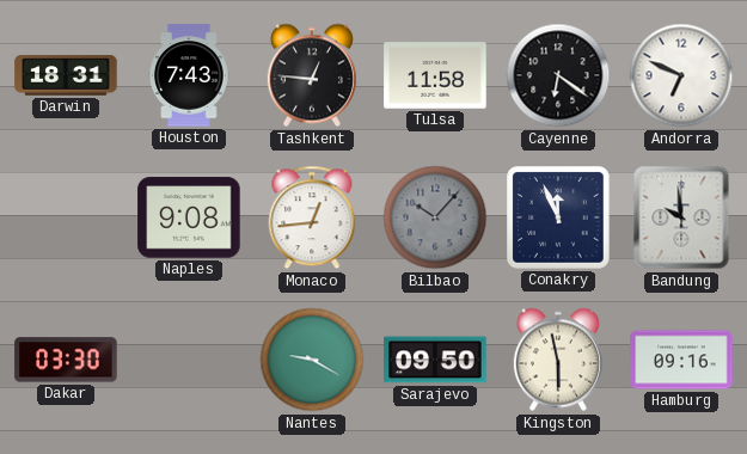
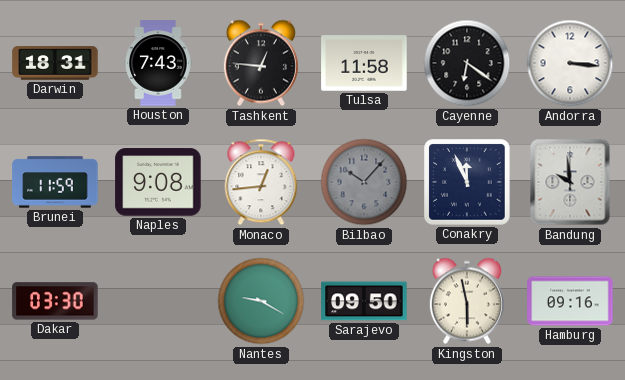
Andorra: 6:49 -> 3:16 (570, 63)
Brunei: none -> 11:59 (55, 182)
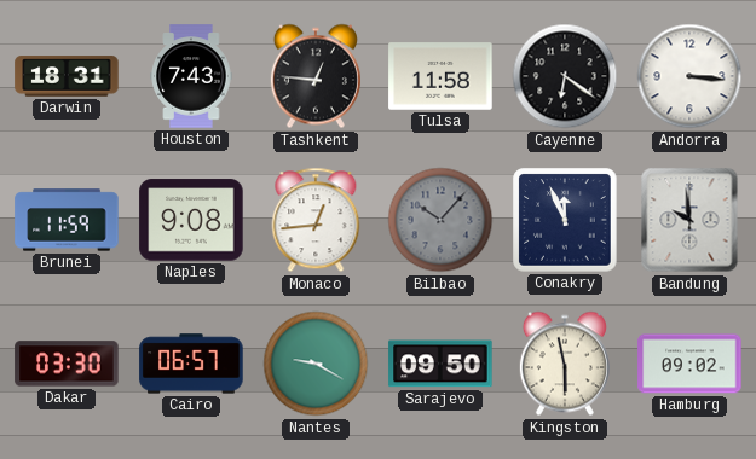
Cairo: none -> 06:57 (191, 364)
Hamburg: 09:16 -> 09:02 (689, 364)
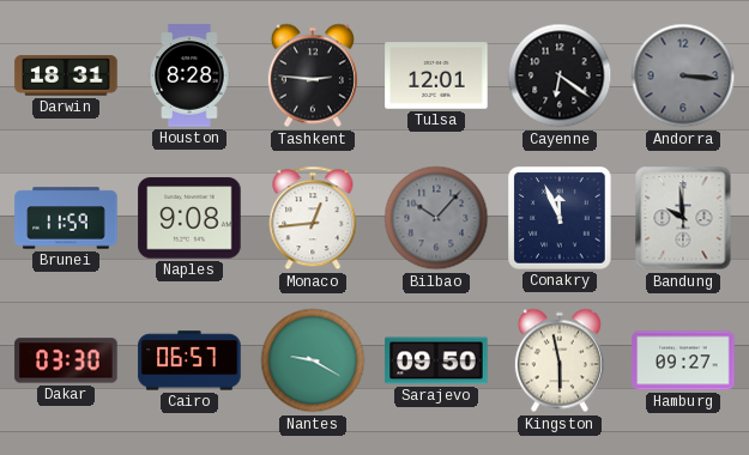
Houston: 7:43 -> 8:28 (189, 75)
Tashkent: 12:46 -> 2:46 (313, 75)
Tulsa: 11:58 -> 12:01 (436, 75)
Andorra dial: white -> grey (683, 75)
Hamburg: 09:02 -> 09:27 (683, 360)
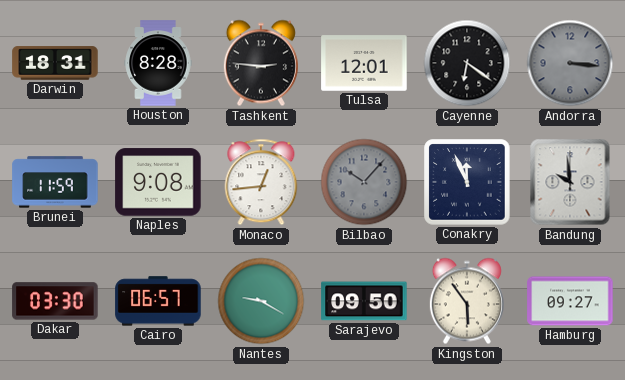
Kingston: 5:58 -> 5:54 (467, 301)
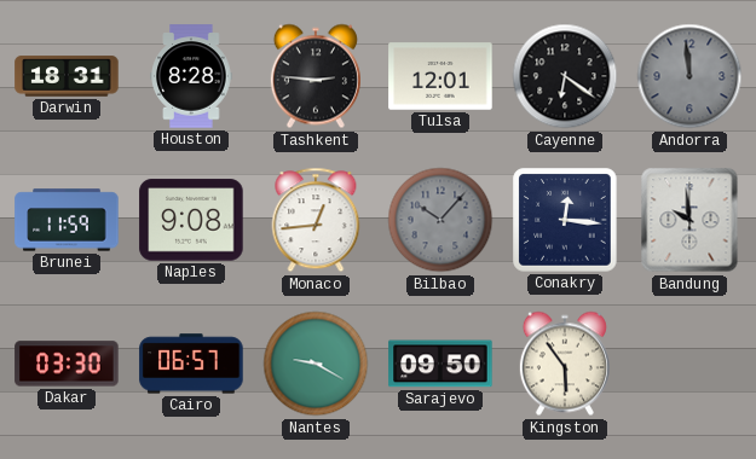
Andorra: 3:16 -> 11:59 (689, 76)
Conakry: 11:56 -> 12:16 (565, 220)
Hamburg: 09:27 -> none (570, 301)
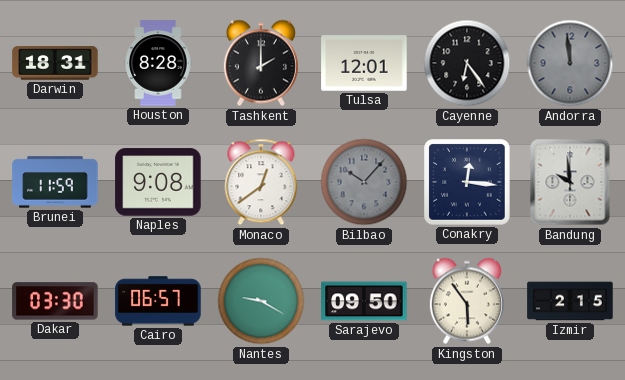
Tashkent: 2:46 -> 2:00 (261, 63)
Cayenne: 6:21 -> 6:24 (467, 63)
Monaco: 12:44 -> 12:39 (261, 182)
Izmir: none -> 2:15 (570, 301)
